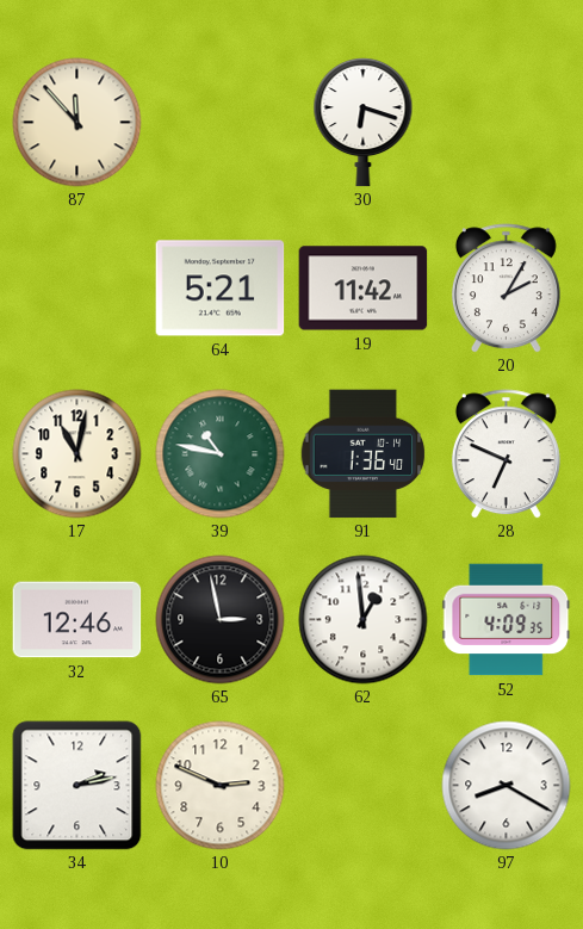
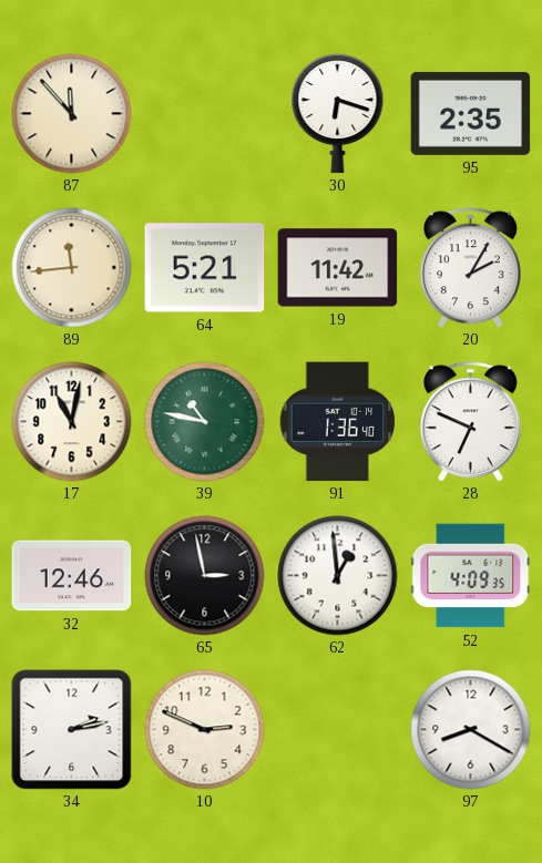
95: none -> 2:35 (471, 113)
89: none -> 11:44 (72, 268)
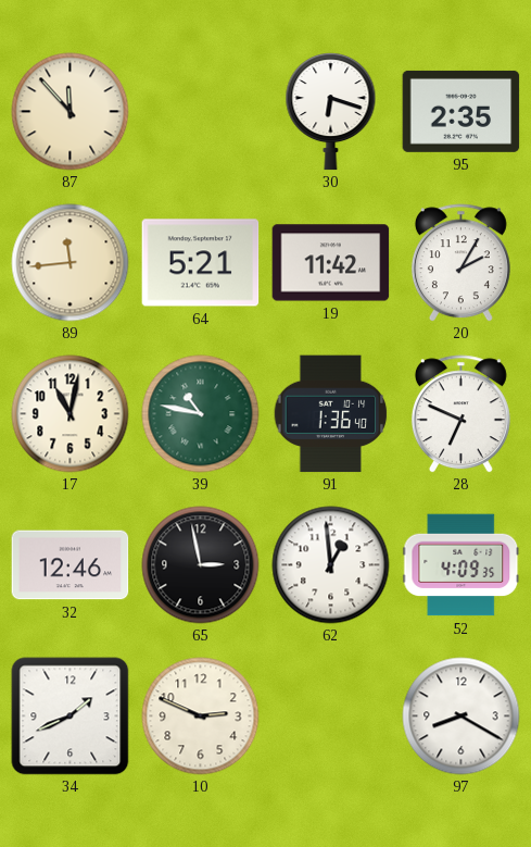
34: 2:13 -> 1:41 (71, 717)
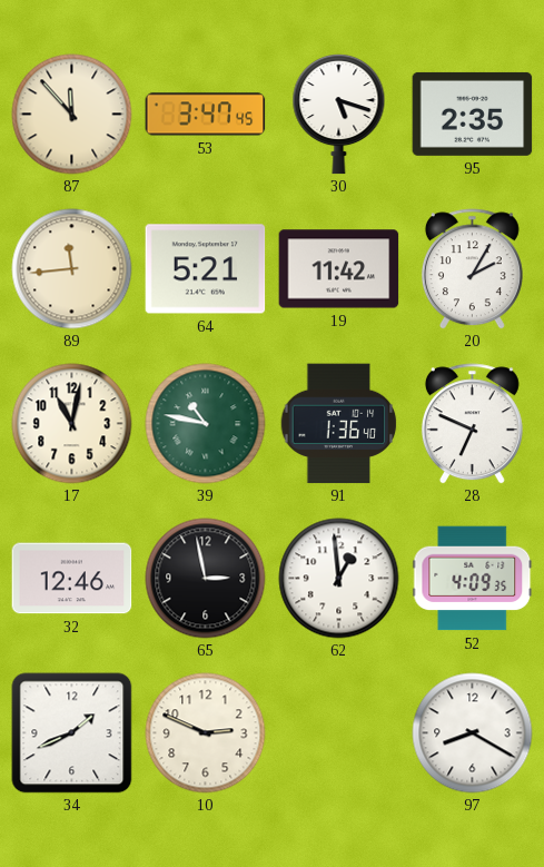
53: none -> 3:47 (206, 115)
30: 6:18 -> 5:18 (339, 115)
